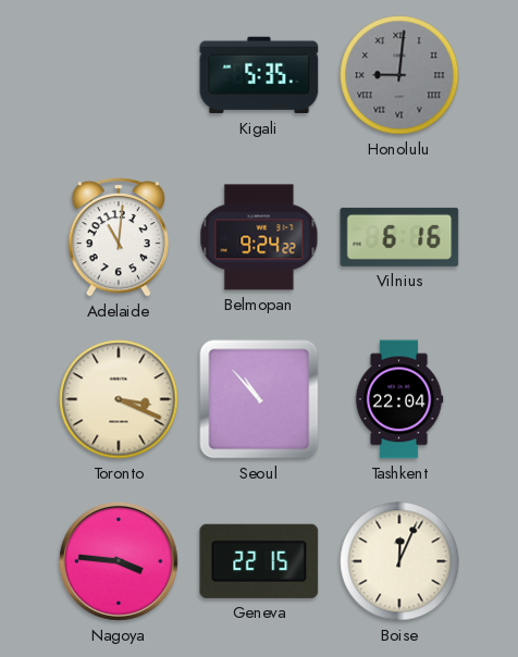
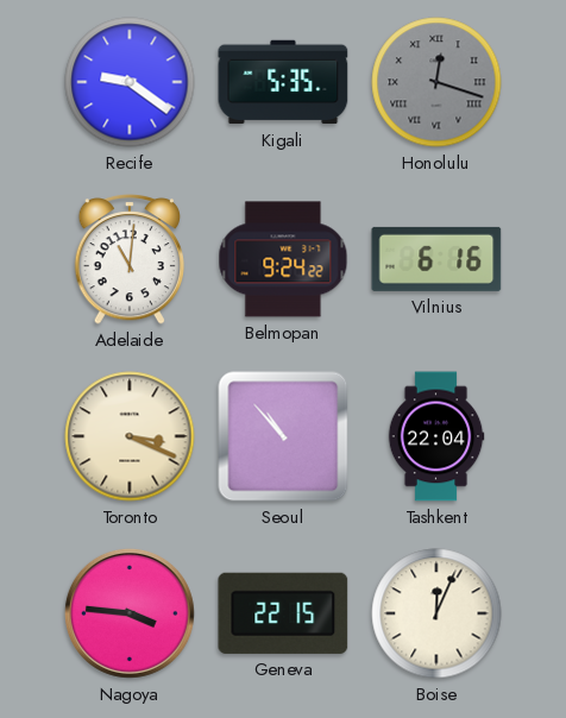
Recife: none -> 9:21 (130, 82)
Honolulu: 9:01 -> 12:18 (436, 82)
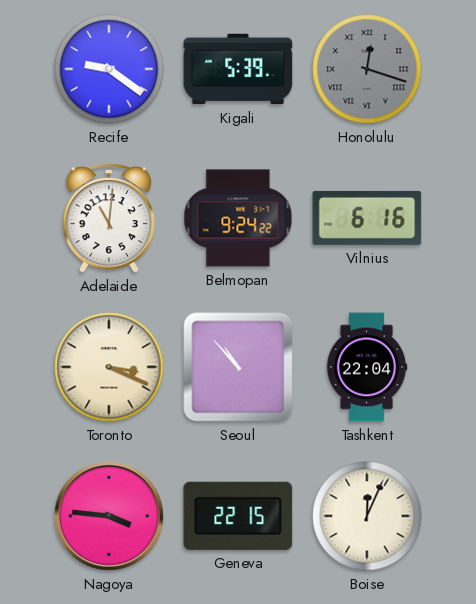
Kigali: 5:35 -> 5:39 (238, 69)
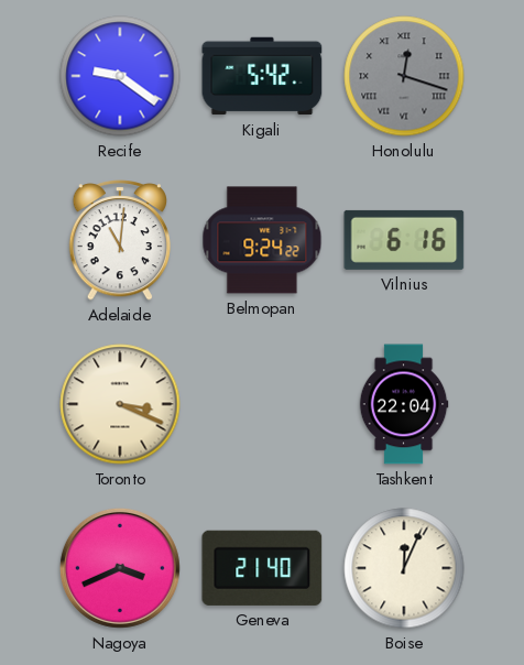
Kigali: 5:39 -> 5:42 (262, 76)
Seoul: 10:53 -> none (238, 367)
Nagoya: 3:46 -> 3:41 (120, 568)
Geneva: 22:15 -> 21:40 (262, 568)
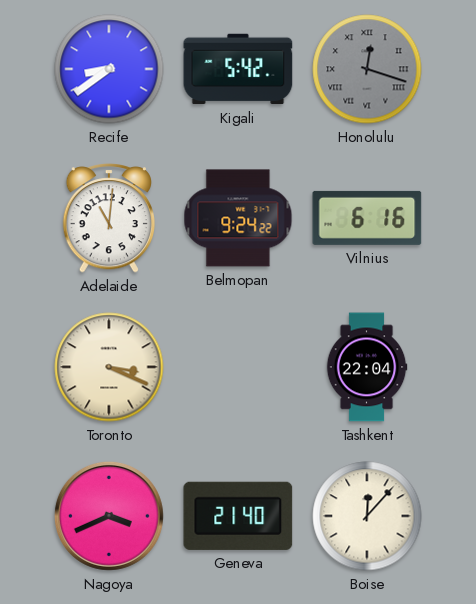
Recife: 9:21 -> 8:39 (109, 69)
Boise: 12:04 -> 12:07 (367, 516)
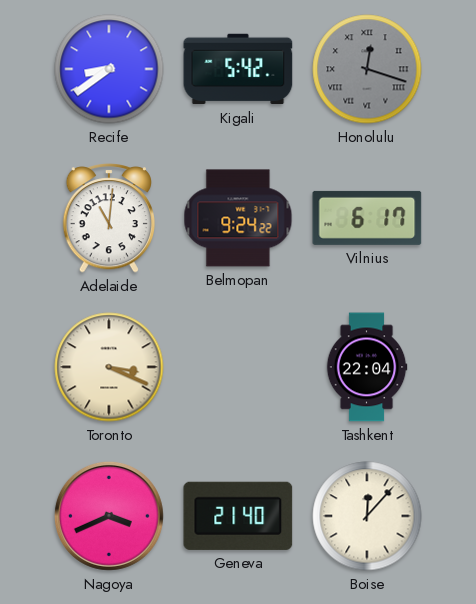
Vilnius: 6:16 -> 6:17 (367, 218)
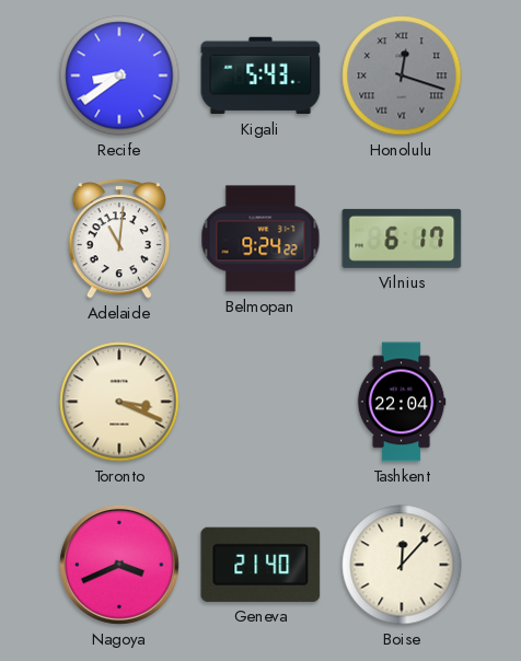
Kigali: 5:42 -> 5:43 (260, 76)
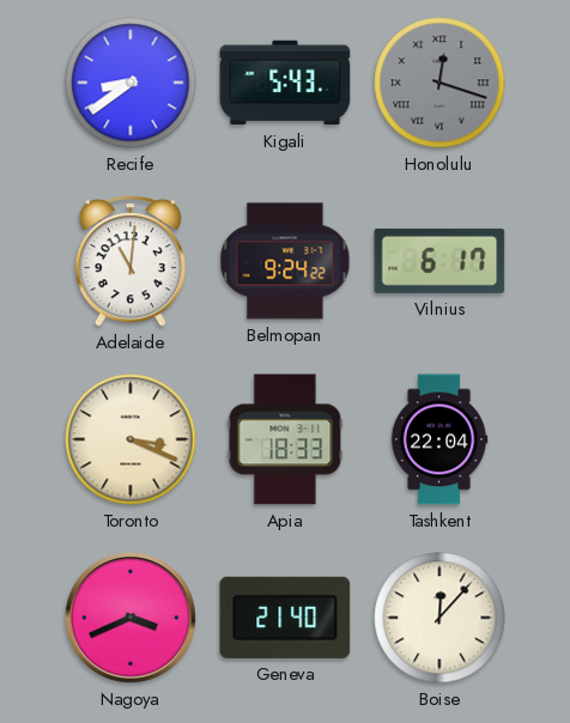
Apia: none -> 18:33 (285, 439)
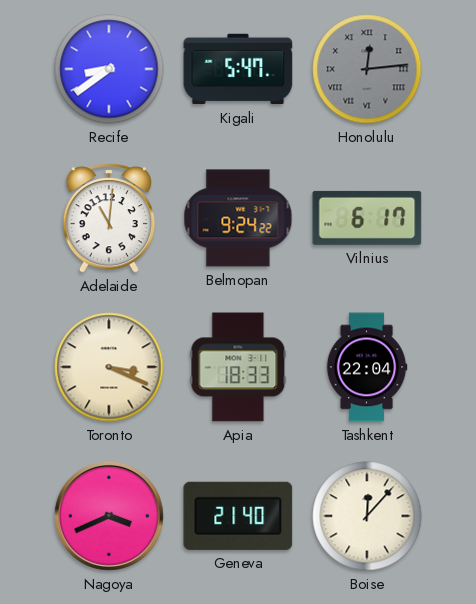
Kigali: 5:43 -> 5:47 (238, 69)
Honolulu: 12:18 -> 12:14 (367, 69)
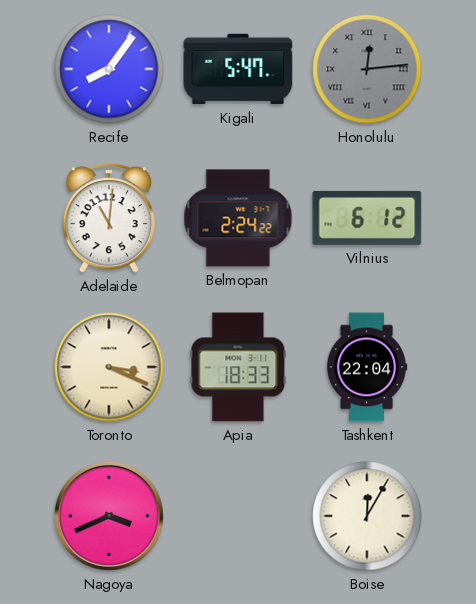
Recife: 8:39 -> 8:06 (109, 69)
Belmopan: 9:24 -> 2:24 (238, 218)
Vilnius: 6:17 -> 6:12 (367, 218)
Geneva: 21:40 -> none (238, 516)
Boise: 12:07 -> 12:05 (367, 516)
